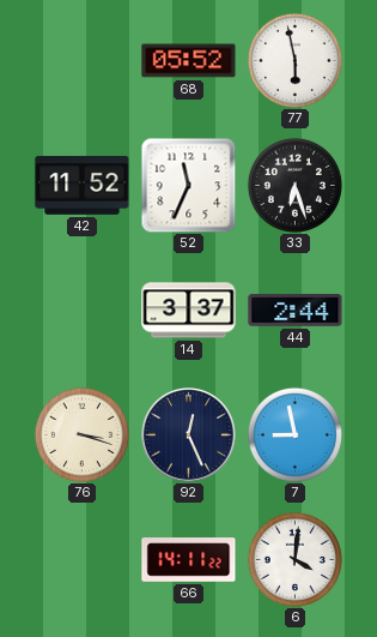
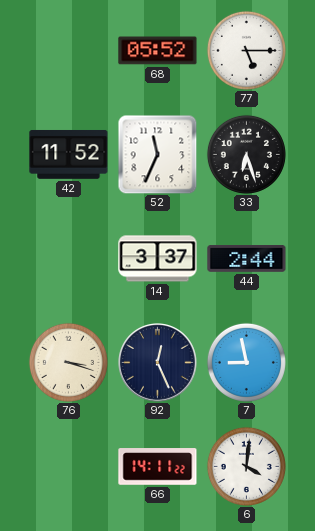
77: 5:58 -> 5:15 (246, 50)
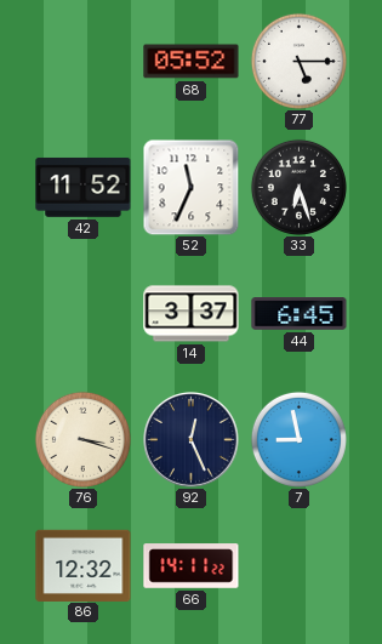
44: 2:44 -> 6:45 (300, 314)
86: none -> 12:32 (84, 565)
6: 4:01 -> none (246, 466)
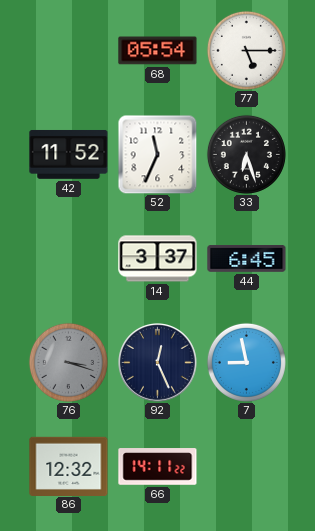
68: 05:52 -> 05:54 (158, 51)
76 dial: cream -> grey (68, 362)
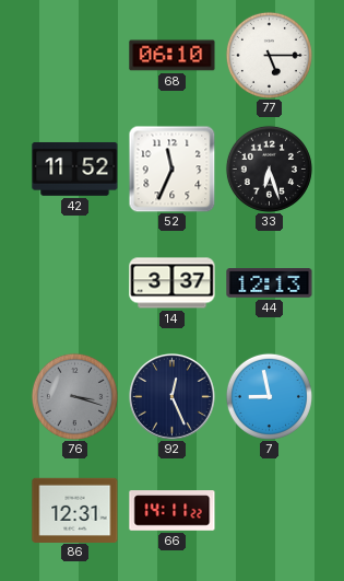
68: 05:54 -> 06:10 (173, 56)
44: 6:45 -> 12:13 (270, 283)
86: 12:32 -> 12:31 (75, 510)
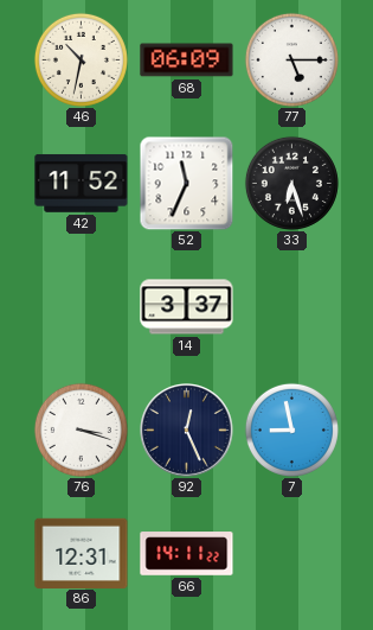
46: none -> 10:32 (81, 59)
68: 06:10 -> 06:09 (187, 61)
44: 12:13 -> none (270, 283)
76 dial: grey -> white (81, 429)
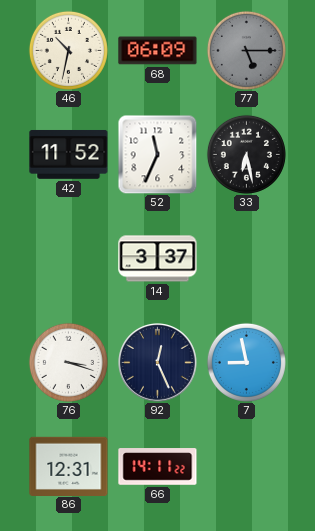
77 dial: white -> grey (246, 50)
33: 6:27 -> 6:28 (246, 154)
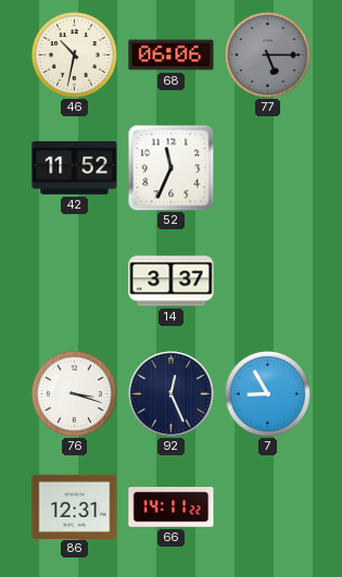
68: 06:09 -> 06:06 (172, 55)
33: 6:28 -> none (246, 154)
7: 8:58 -> 8:55 (267, 393)
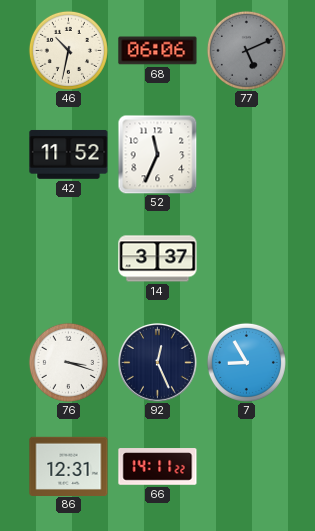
77: 5:15 -> 5:11 (246, 50)
